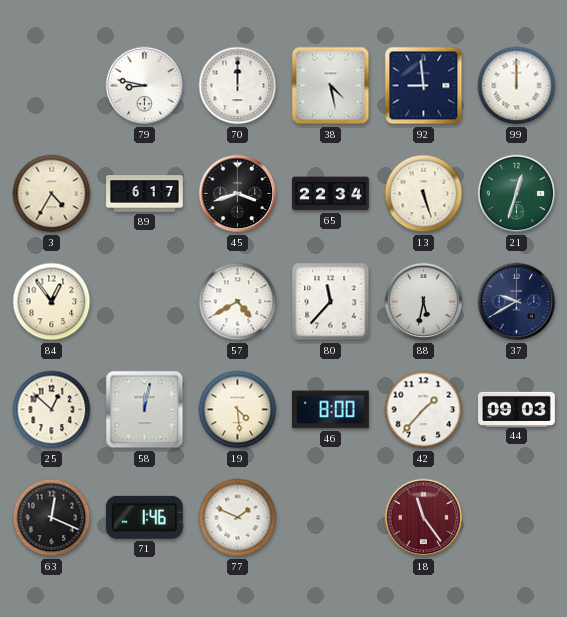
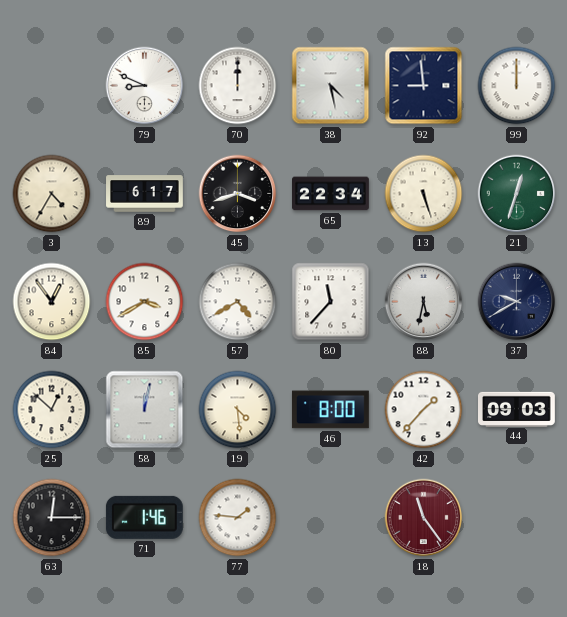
79: 8:47 -> 8:49 (145, 86)
85: none -> 3:40 (145, 302)
63: 12:19 -> 12:15 (52, 518)
77: 1:49 -> 1:46 (238, 518)
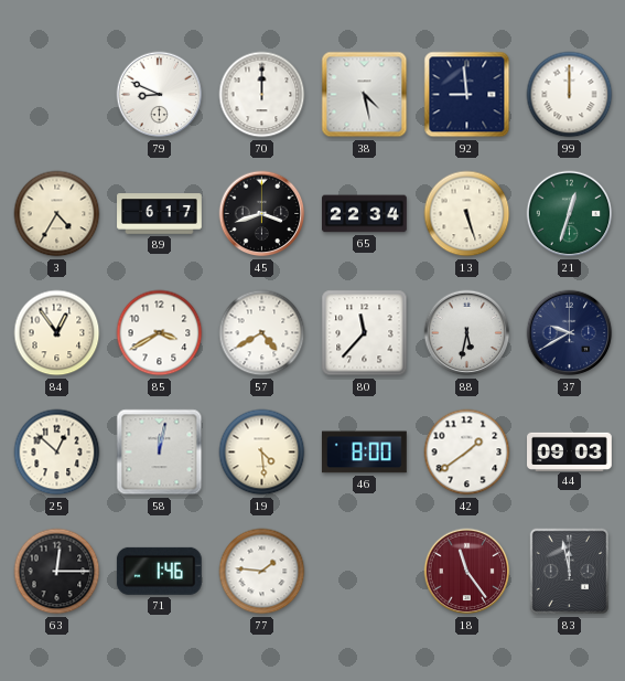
42: 1:37 -> 1:39 (467, 453)
83: none -> 11:58 (570, 572)
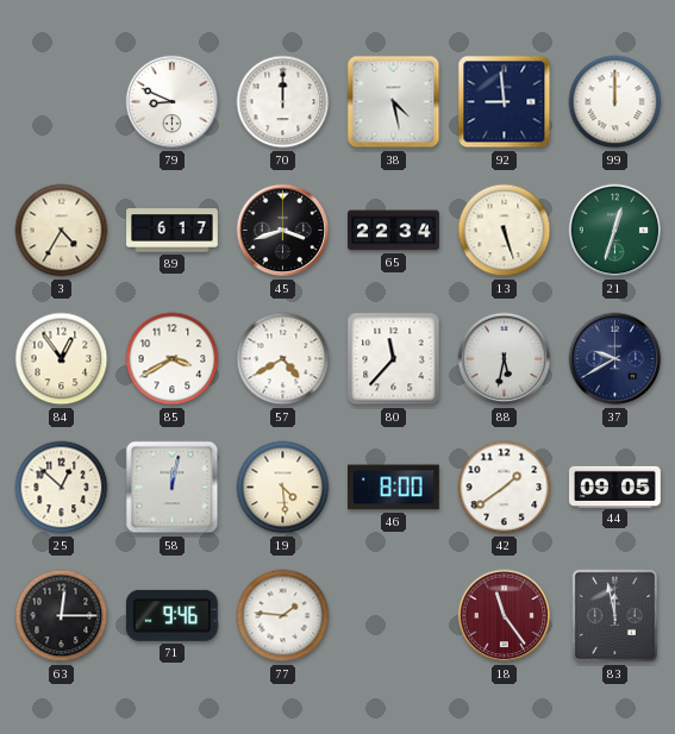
44: 09:03 -> 09:05 (615, 487)
71: 1:46 -> 9:46 (171, 615)
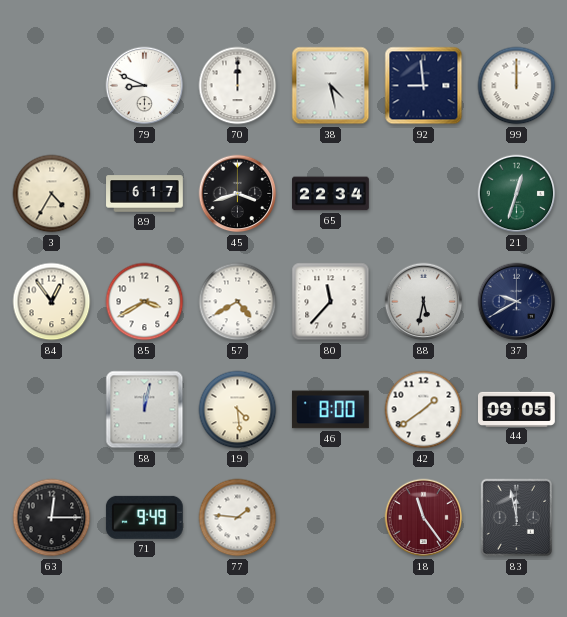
13: 5:27 -> none (505, 231)
25: 12:52 -> none (62, 488)
71: 9:46 -> 9:49 (144, 517)
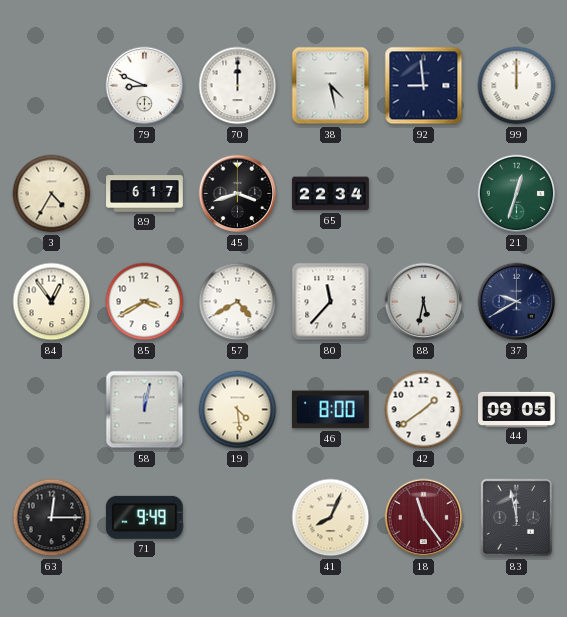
77: 1:46 -> none (238, 518)
41: none -> 8:04 (331, 518)
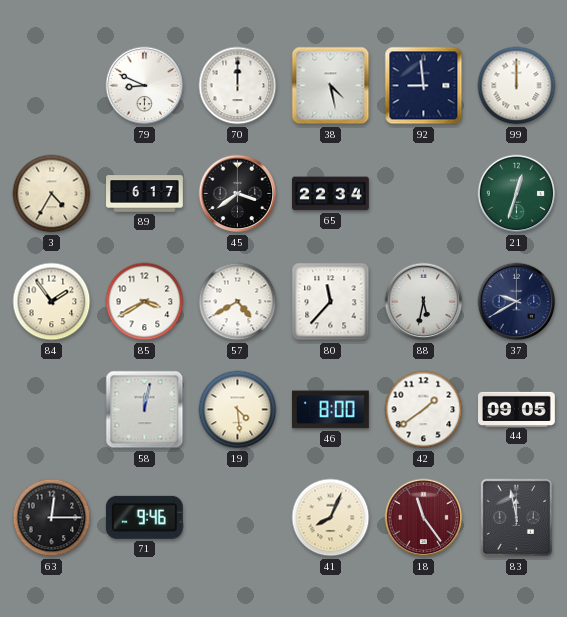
45: 3:42 -> 3:39 (238, 194)
84: 12:54 -> 1:54 (52, 302)
71: 9:49 -> 9:46 (144, 517)
